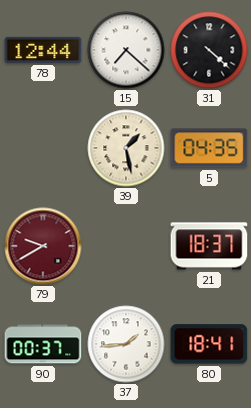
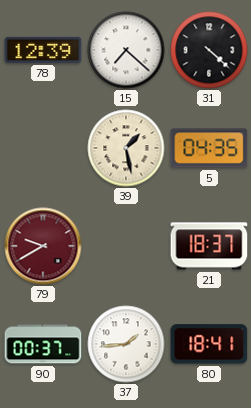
78: 12:44 -> 12:39 (43, 50)
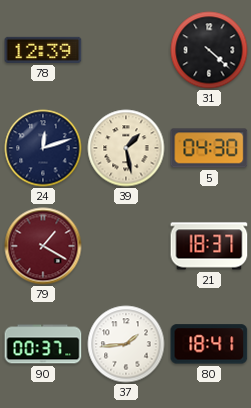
15: 7:22 -> none (126, 50)
24: none -> 12:12 (43, 148)
5: 04:35 -> 04:30 (209, 148)
79: 9:40 -> 1:20 (43, 246)
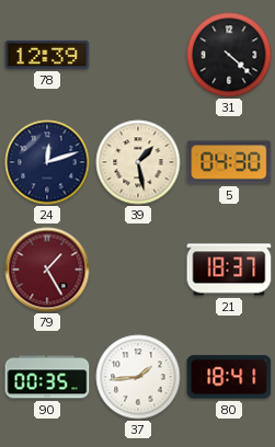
79: 1:20 -> 1:25 (47, 270)
90: 00:37 -> 00:35 (47, 377)
